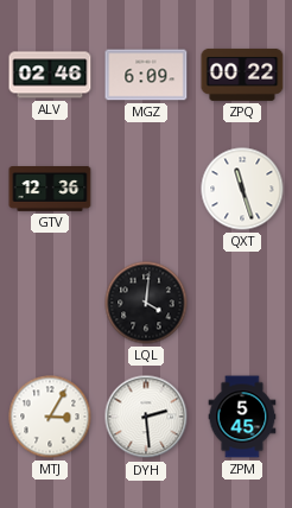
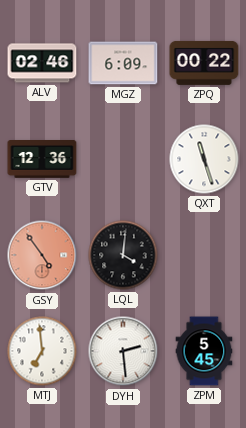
GSY: none -> 4:54 (42, 255)
MTJ: 3:05 -> 6:59 (42, 351)
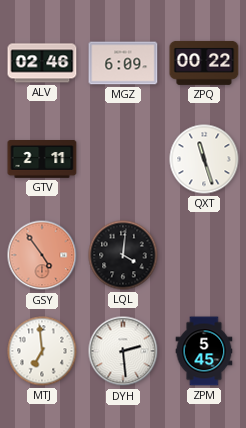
GTV: 12:36 -> 2:11 (42, 160)
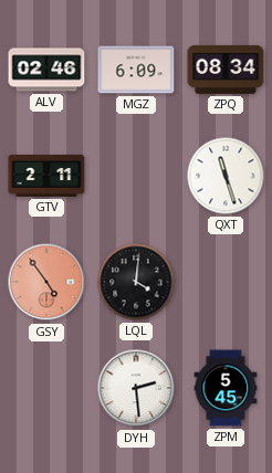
ZPQ: 00:22 -> 08:34 (226, 70)
MTJ: 6:59 -> none (42, 351)
